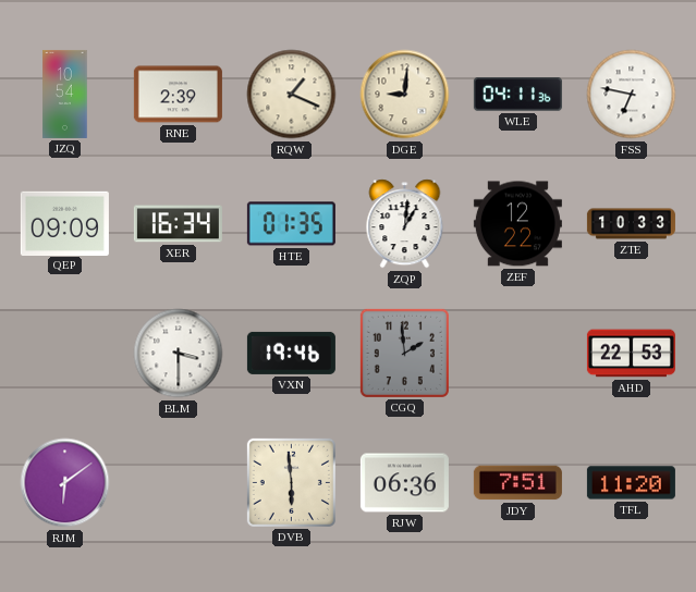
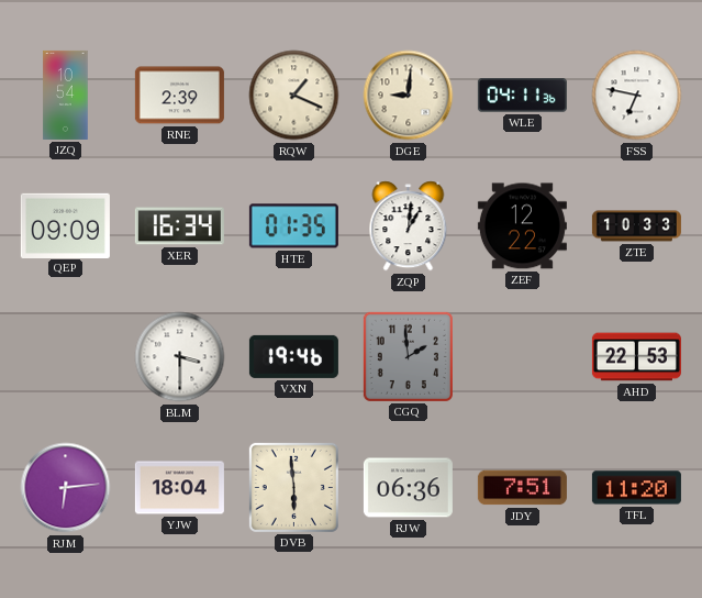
RJM: 6:09 -> 6:14 (66, 488)
YJW: none -> 18:04 (179, 488)
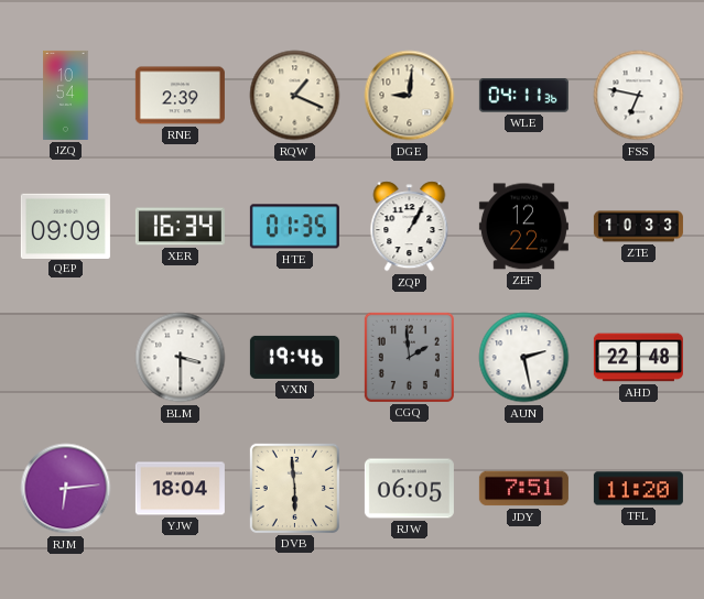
ZQP: 1:01 -> 1:05 (410, 227)
AUN: none -> 2:28 (524, 358)
AHD: 22:53 -> 22:48 (638, 358)
RJW: 06:36 -> 06:05 (409, 489)
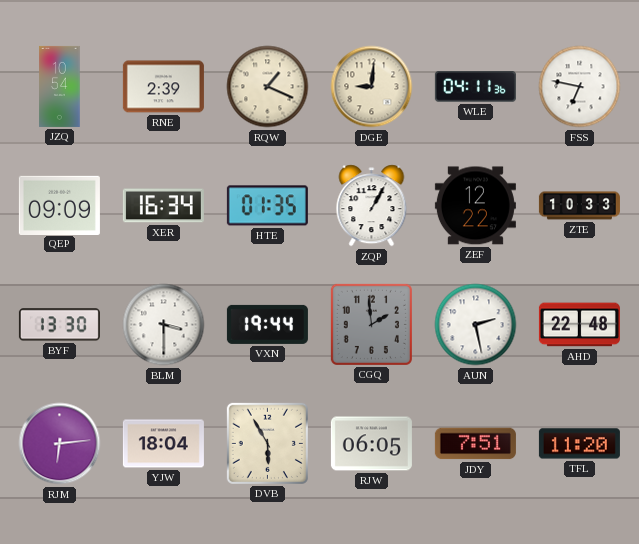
BYF: none -> 13:30 (59, 325)
VXN: 19:46 -> 19:44 (267, 324)
DVB: 5:59 -> 5:55 (267, 443)
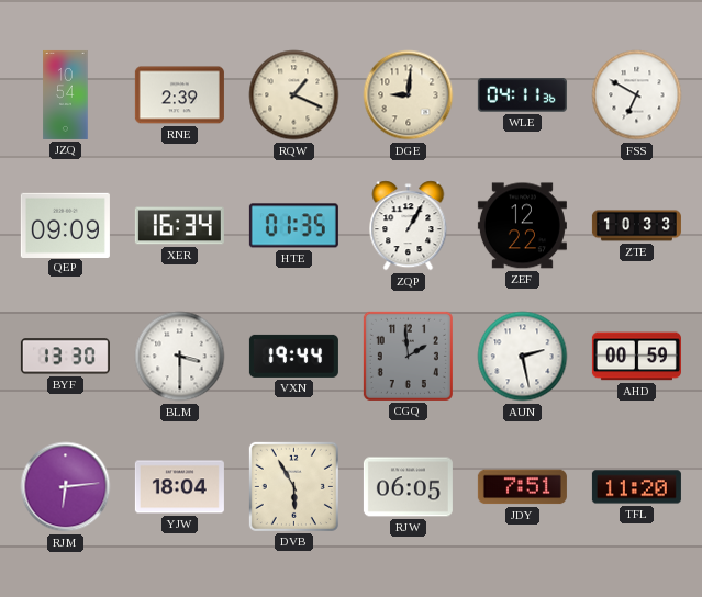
FSS: 6:47 -> 6:50 (637, 95)
AHD: 22:48 -> 00:59 (636, 357)
